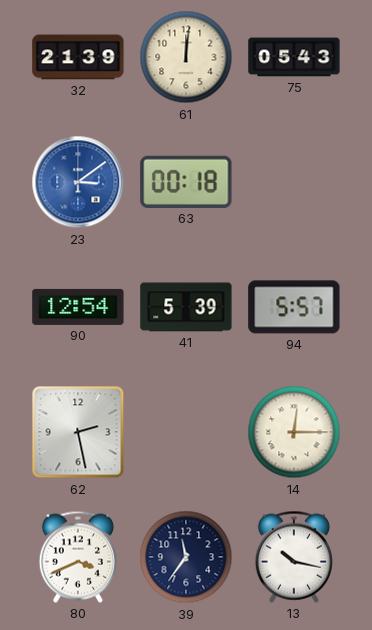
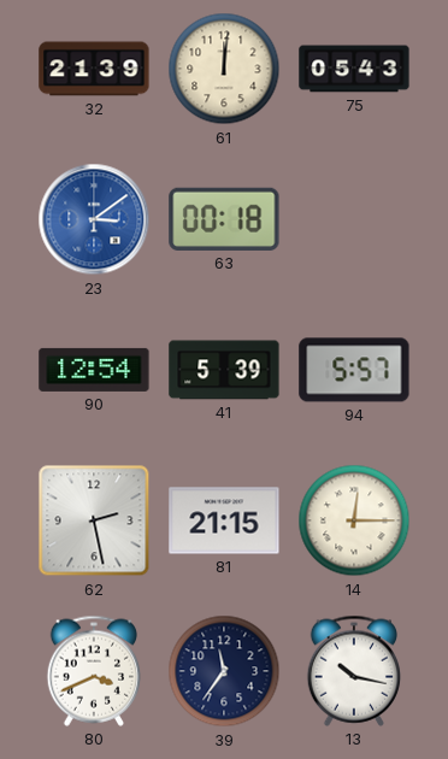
81: none -> 21:15 (224, 520)
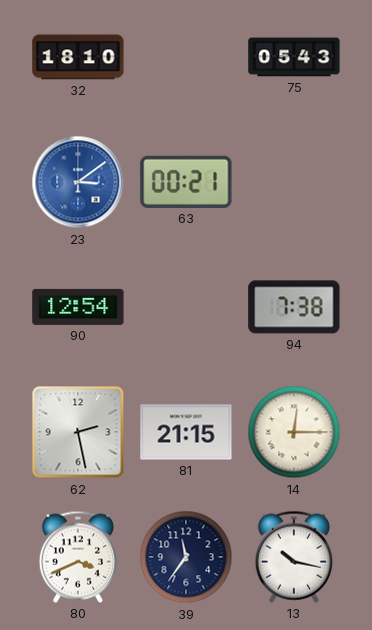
32: 21:39 -> 18:10 (78, 57)
61: 12:01 -> none (224, 69)
63: 00:18 -> 00:21 (186, 182)
41: 5:39 -> none (224, 370)
94: 5:57 -> 7:38 (294, 307)
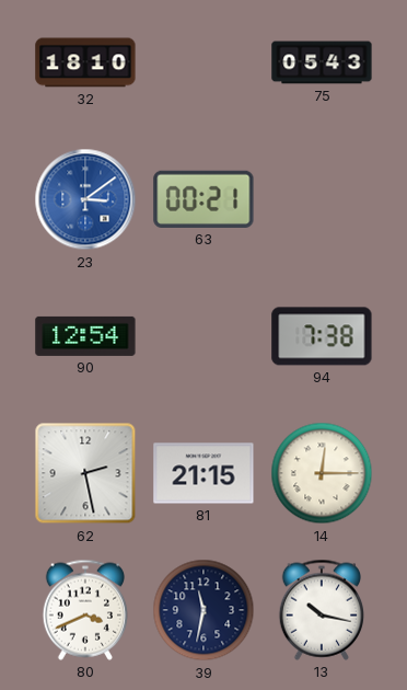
39: 11:36 -> 11:32 (203, 610)
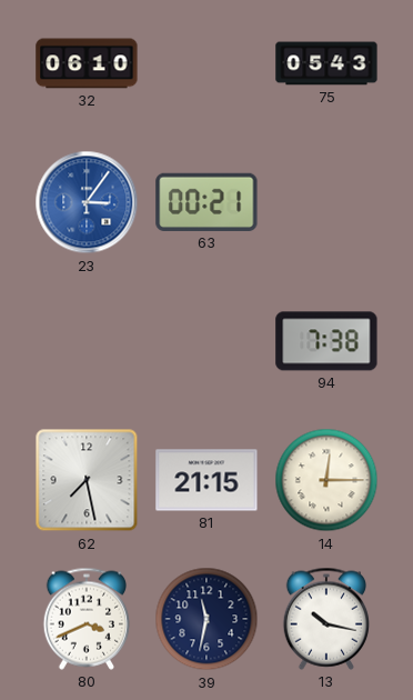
32: 18:10 -> 06:10 (87, 63)
23: 3:09 -> 3:06 (87, 202)
90: 12:54 -> none (85, 336)
62: 2:28 -> 7:28 (87, 480)
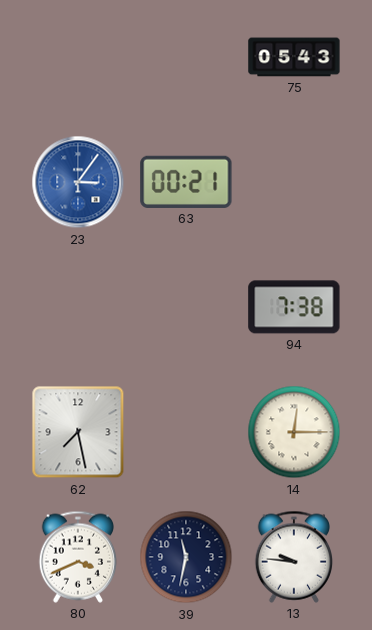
32: 06:10 -> none (87, 63)
81: 21:15 -> none (206, 480)
13: 10:17 -> 9:46 (293, 557)
